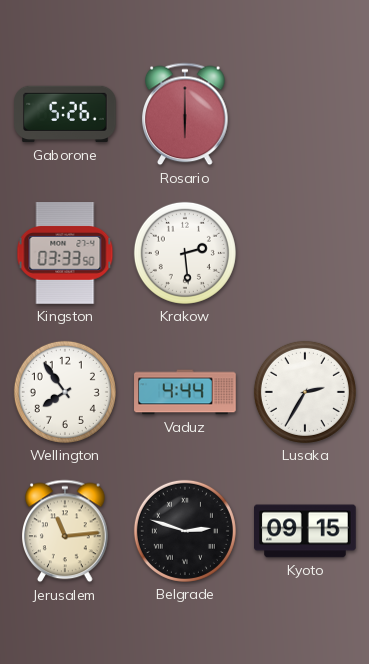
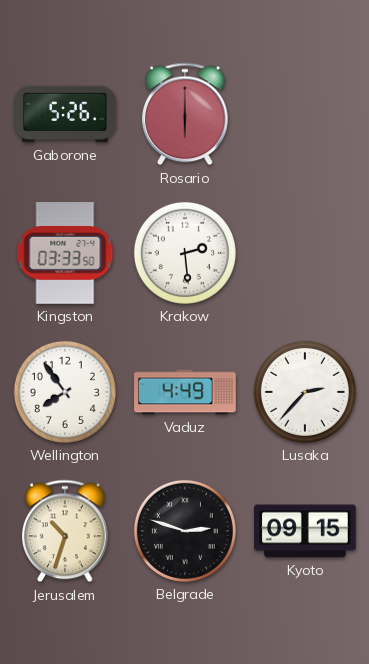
Vaduz: 4:44 -> 4:49 (185, 392)
Lusaka: 2:35 -> 2:37 (305, 392)
Jerusalem: 11:14 -> 10:33 (66, 531)
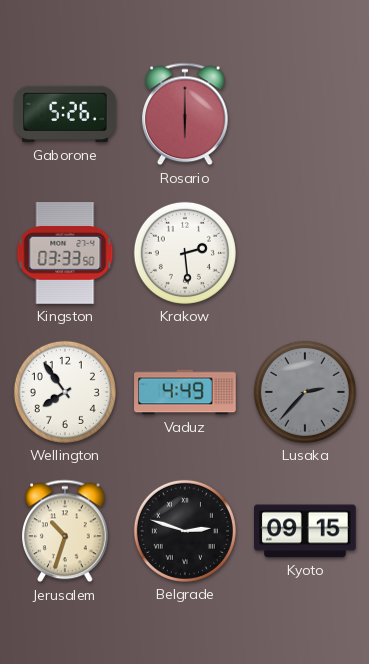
Lusaka dial: white -> grey (305, 392)
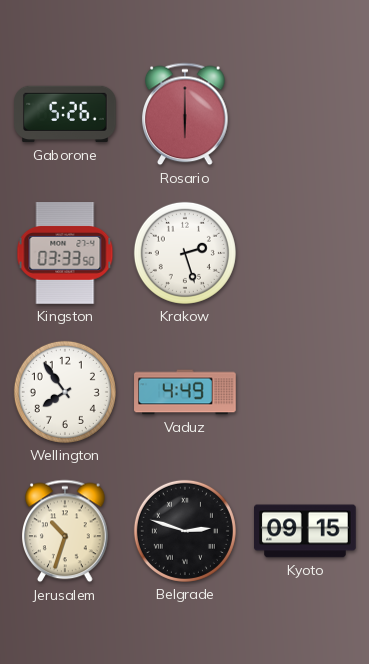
Krakow: 2:29 -> 2:27 (185, 253)
Lusaka: 2:37 -> none (305, 392)
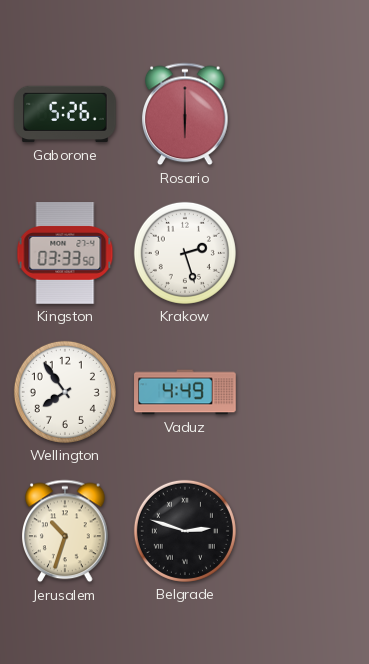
Kyoto: 09:15 -> none (305, 531)
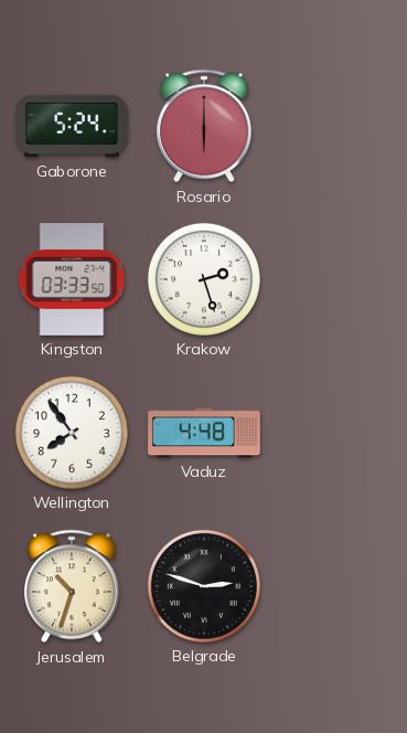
Gaborone: 5:26 -> 5:24 (72, 126)
Vaduz: 4:49 -> 4:48 (204, 433)
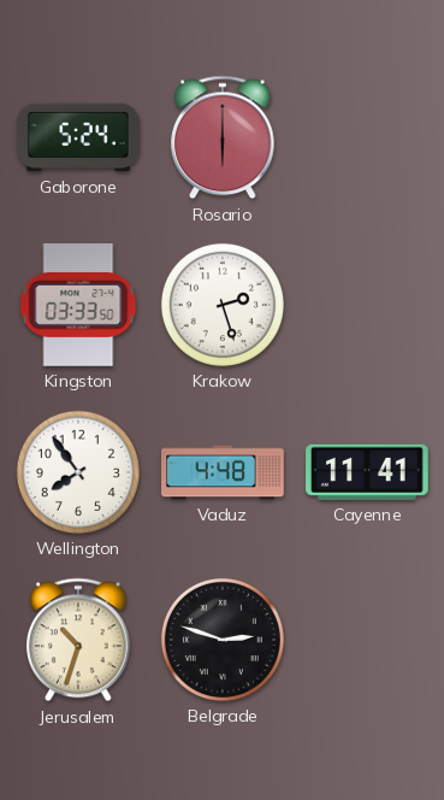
Cayenne: none -> 11:41 (367, 472)
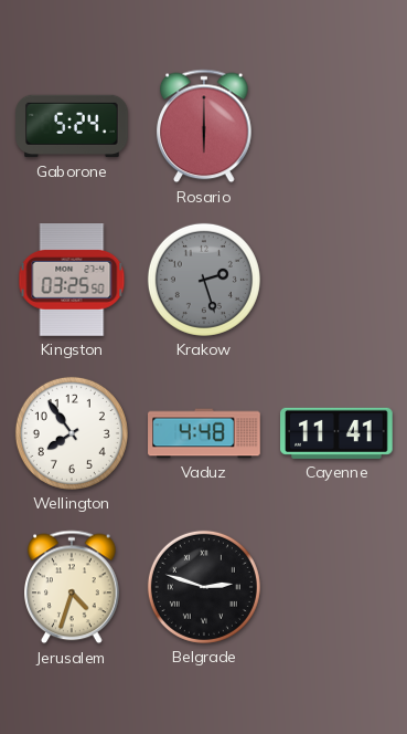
Kingston: 03:33 -> 03:25 (72, 280)
Krakow dial: white -> grey (204, 280)
Jerusalem: 10:33 -> 4:33 (73, 587)
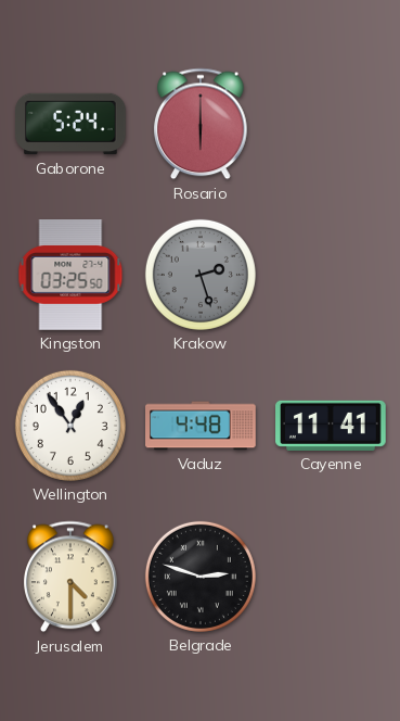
Wellington: 7:54 -> 12:54 (70, 426)
Jerusalem: 4:33 -> 4:30 (72, 577)
